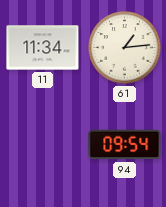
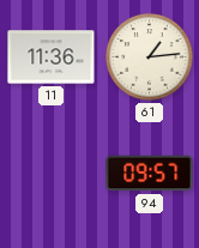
11: 11:34 -> 11:36 (52, 58)
94: 09:54 -> 09:57 (150, 174)
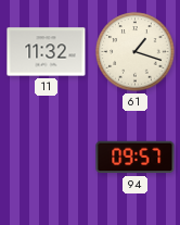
11: 11:36 -> 11:32 (47, 52)
61: 1:14 -> 1:18 (136, 52)
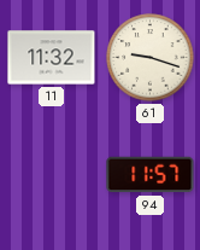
61: 1:18 -> 9:18 (151, 58)
94: 09:57 -> 11:57 (151, 175)
